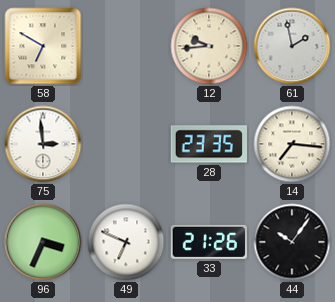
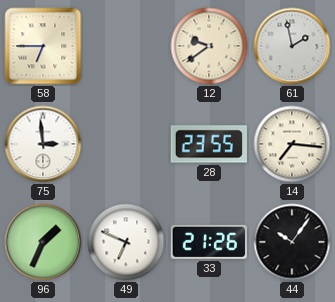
58: 6:50 -> 6:45 (43, 46)
12: 9:44 -> 9:39 (209, 46)
28: 23:35 -> 23:55 (208, 144)
96: 3:34 -> 1:34 (43, 242)
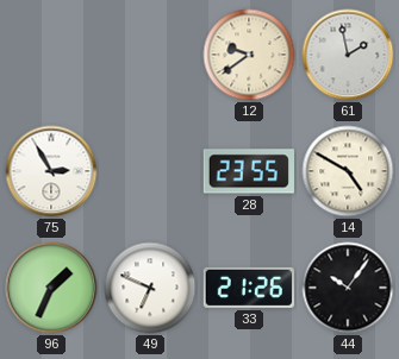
58: 6:45 -> none (43, 46)
75: 2:59 -> 2:55 (51, 171)
14: 7:16 -> 4:50 (348, 171)
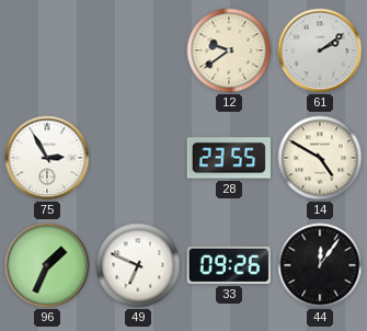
61: 1:58 -> 2:09 (320, 50)
33: 21:26 -> 09:26 (229, 265)
44: 10:06 -> 12:06 (320, 265)
